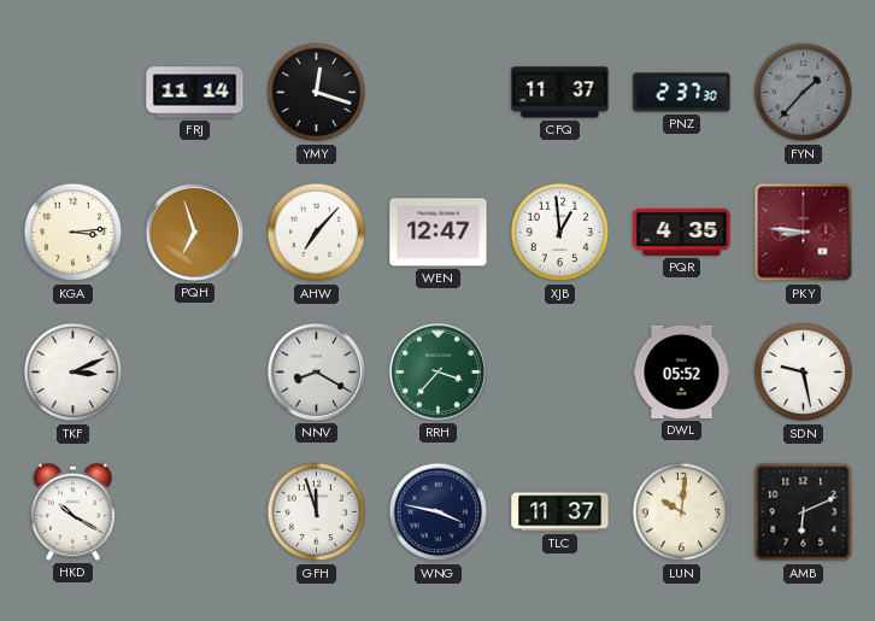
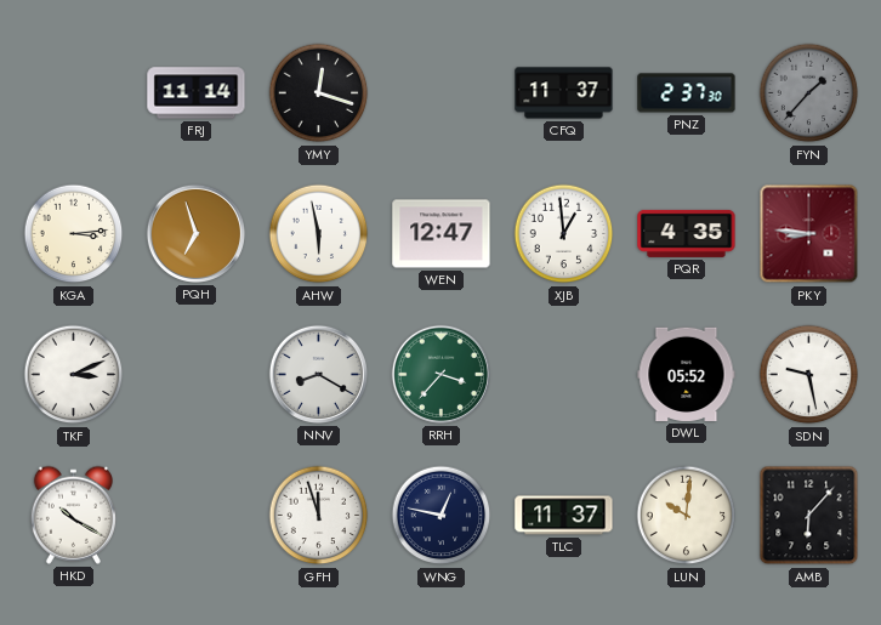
AHW: 7:07 -> 5:58 (319, 234)
WNG: 3:47 -> 12:47 (442, 516)
AMB: 6:11 -> 6:07 (809, 516)
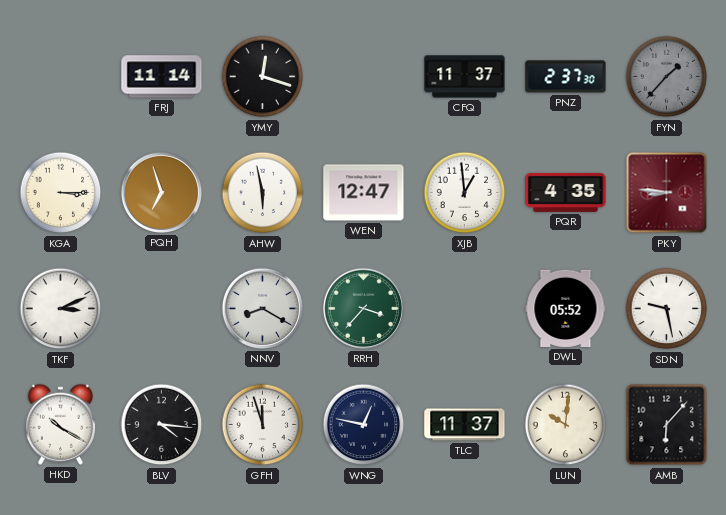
KGA: 3:14 -> 3:15 (61, 193)
BLV: none -> 4:16 (162, 425)
